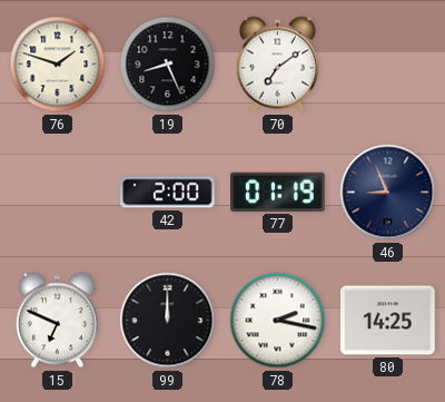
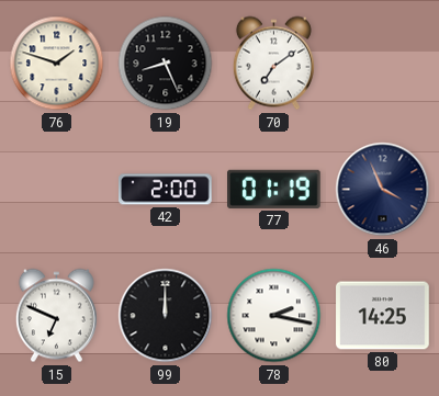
46: 8:56 -> 3:56 (383, 190)
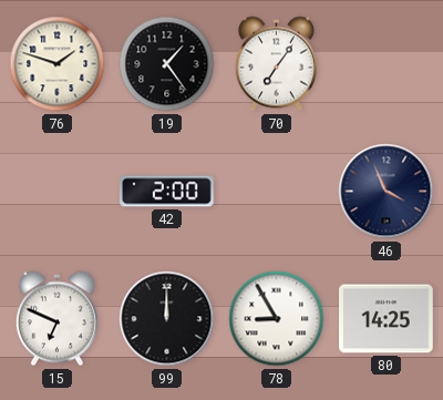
19: 8:26 -> 1:24 (167, 64)
70: 7:09 -> 7:06 (276, 64)
77: 01:19 -> none (274, 189)
78: 2:17 -> 8:55 (277, 319)
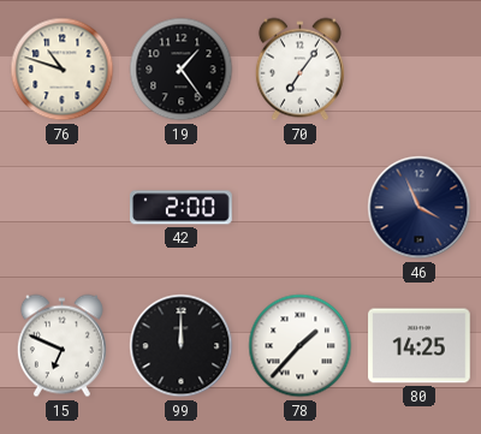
76: 1:48 -> 10:48 (63, 70)
78: 8:55 -> 1:37 (301, 346)
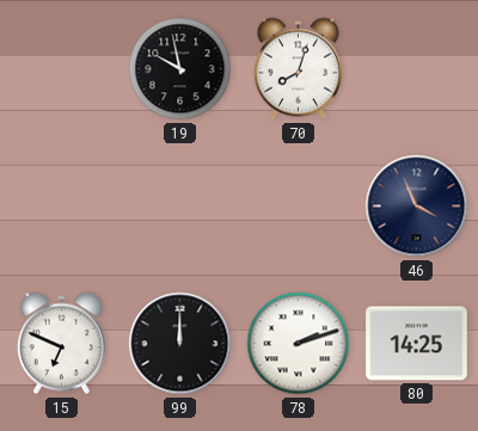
76: 10:48 -> none (63, 70)
19: 1:24 -> 9:58 (180, 69)
70: 7:06 -> 8:03 (298, 69)
42: 2:00 -> none (182, 208)
78: 1:37 -> 2:12 (299, 344)
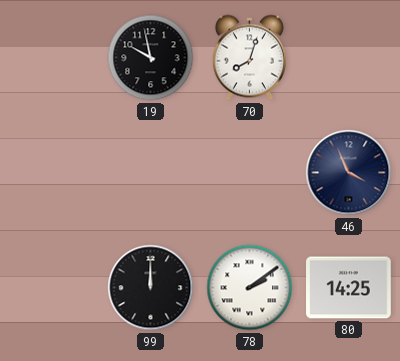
15: 6:49 -> none (61, 344)
78: 2:12 -> 2:09 (250, 288)
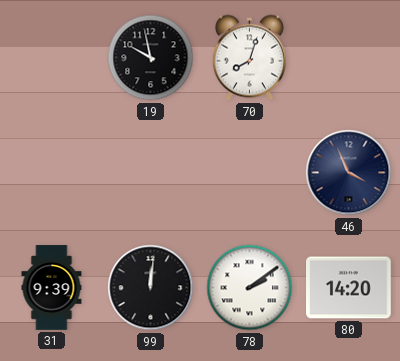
31: none -> 9:39 (52, 288)
99: 12:00 -> 12:01 (151, 288)
80: 14:25 -> 14:20 (349, 288)
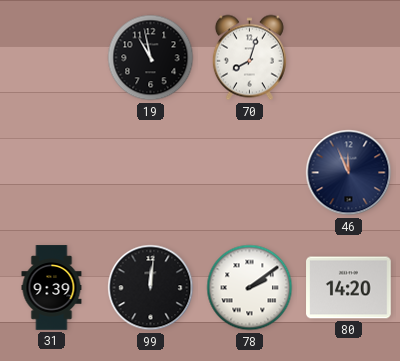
19: 9:58 -> 10:58 (151, 58)
46: 3:56 -> 11:56 (349, 173)
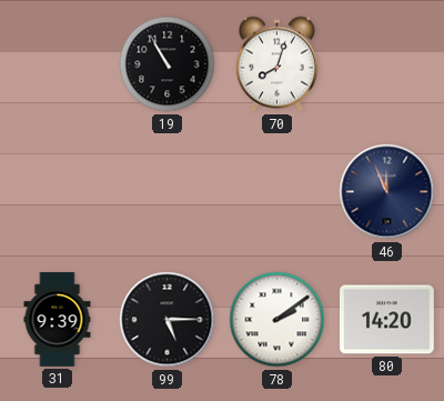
19: 10:58 -> 10:55 (168, 64)
99: 12:01 -> 5:15 (168, 320)
